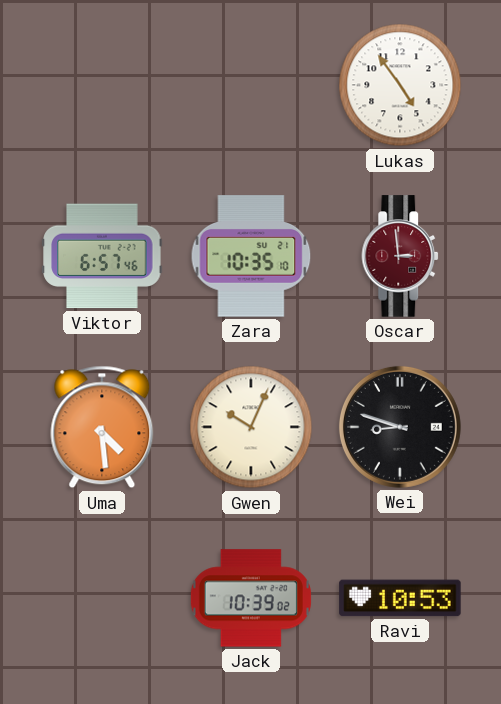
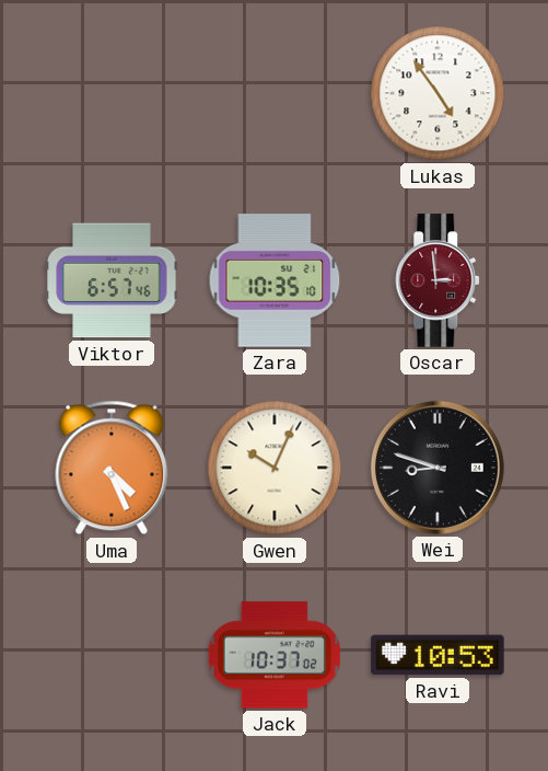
Uma: 4:29 -> 4:26 (112, 468)
Jack: 10:39 -> 10:37 (275, 655)
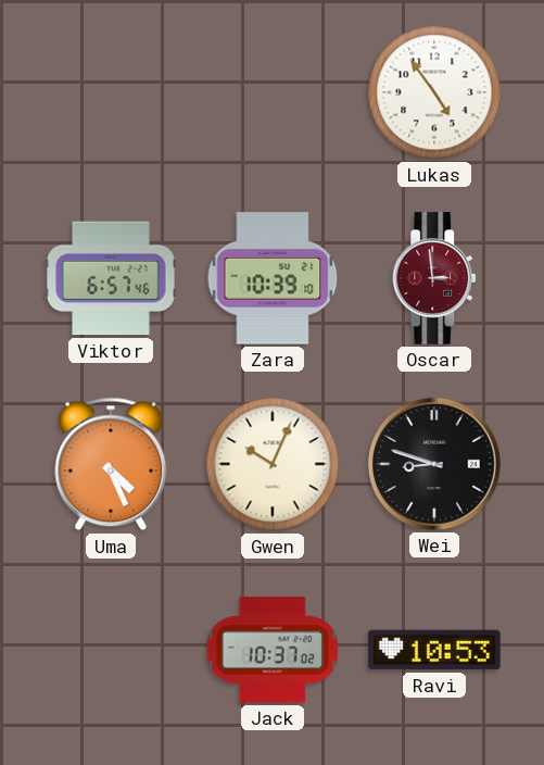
Zara: 10:35 -> 10:39 (273, 278)
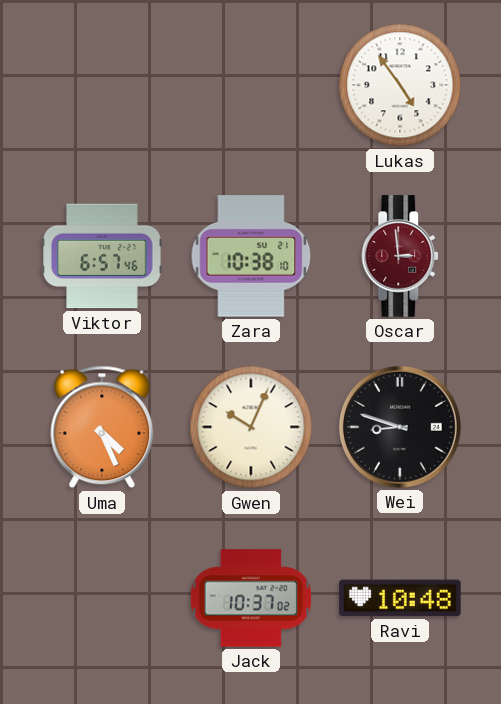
Zara: 10:39 -> 10:38 (251, 256)
Ravi: 10:53 -> 10:48 (400, 598)
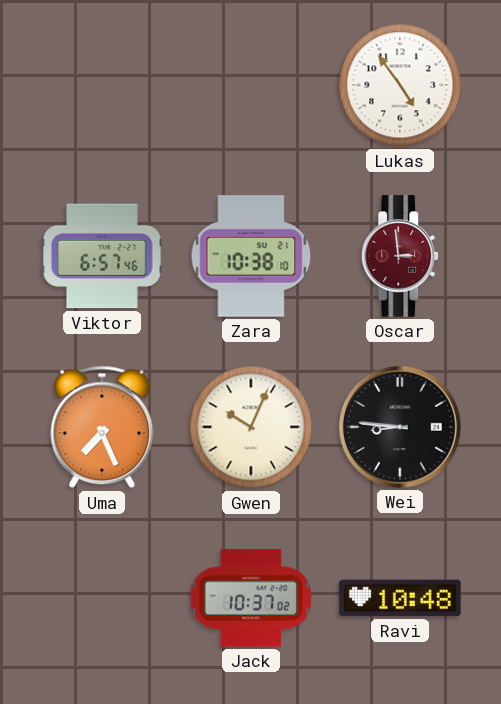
Uma: 4:26 -> 7:26 (102, 427)
Wei: 8:48 -> 8:46 (400, 427)
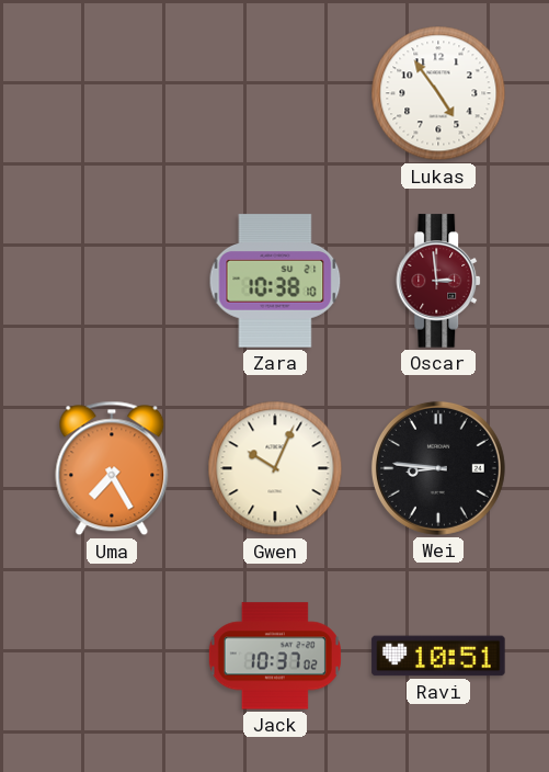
Viktor: 6:57 -> none (102, 256)
Uma: 7:26 -> 7:25 (112, 468)
Ravi: 10:48 -> 10:51 (438, 656)
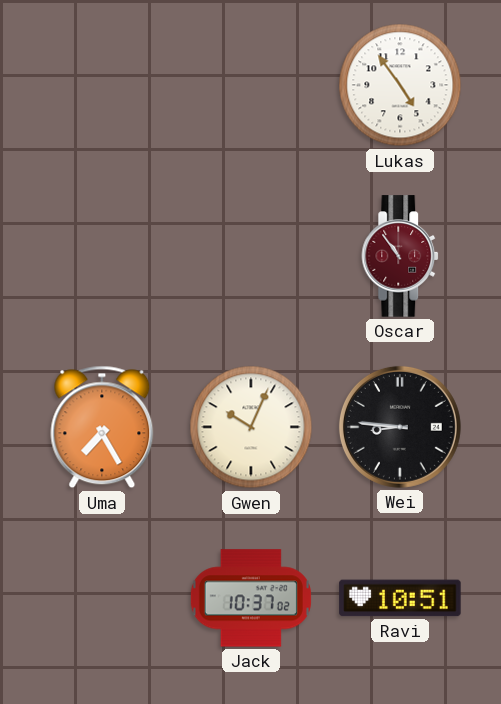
Zara: 10:38 -> none (275, 281)
Oscar: 2:59 -> 10:54 (401, 256)
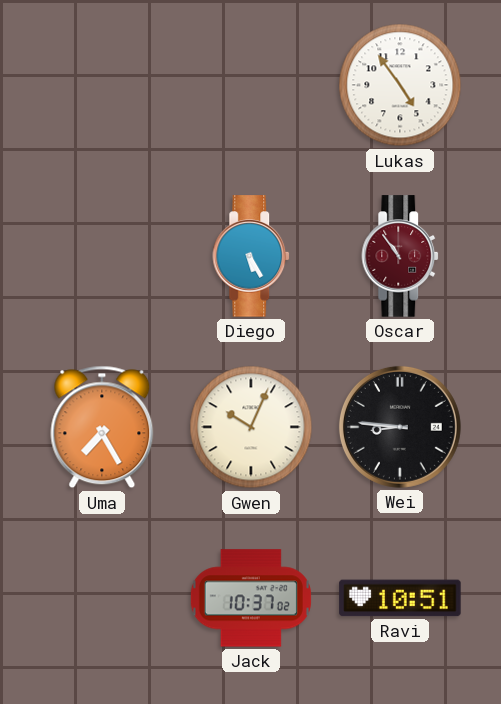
Diego: none -> 5:25 (252, 256)
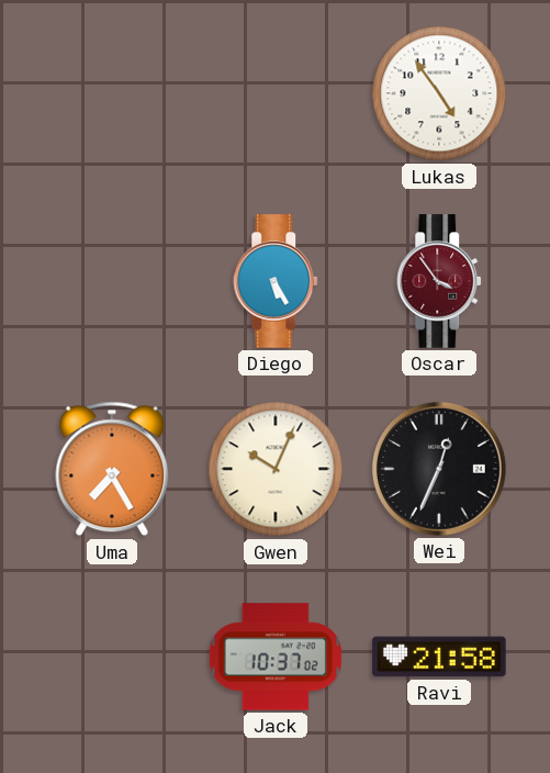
Oscar: 10:54 -> 3:54 (440, 281)
Wei: 8:46 -> 12:34 (439, 469)
Ravi: 10:51 -> 21:58 (439, 657)
